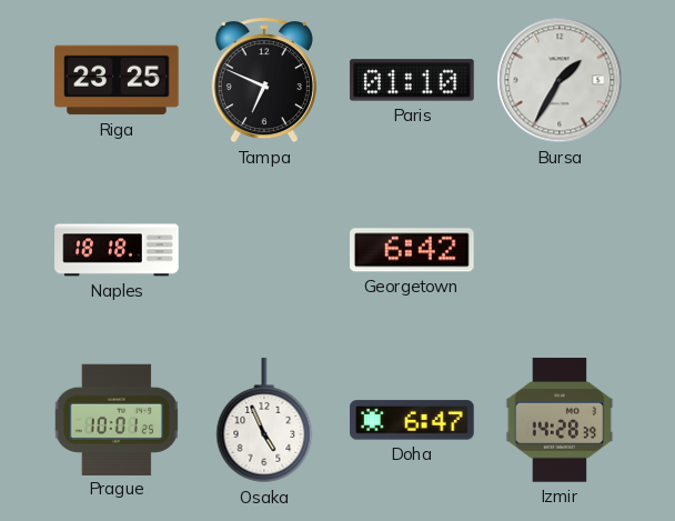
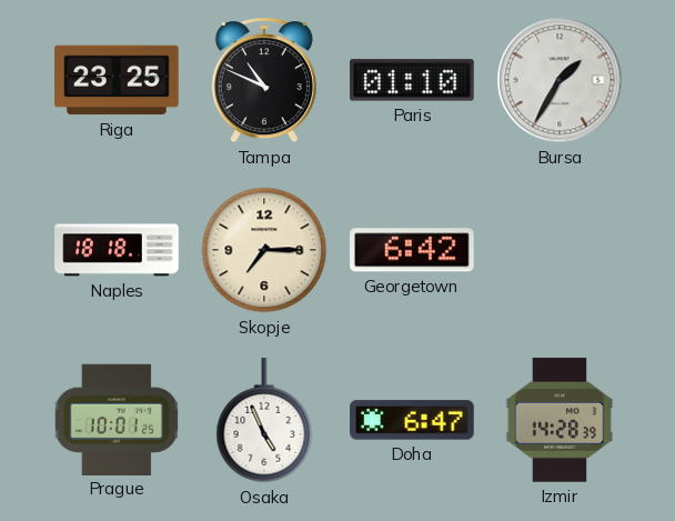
Tampa: 6:49 -> 10:49 (264, 81)
Skopje: none -> 7:15 (264, 250)
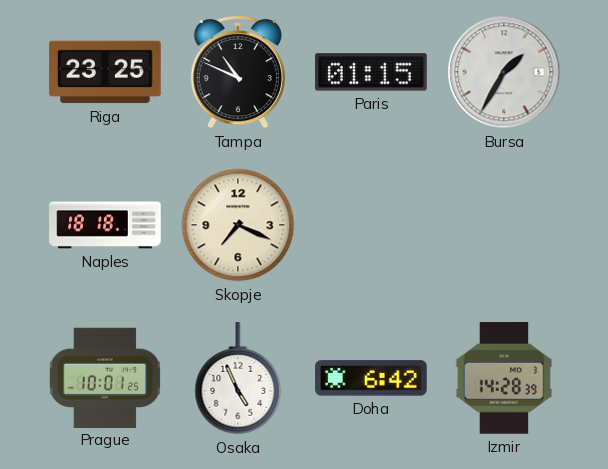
Paris: 01:10 -> 01:15 (371, 72)
Skopje: 7:15 -> 7:19 (238, 225)
Georgetown: 6:42 -> none (413, 250)
Doha: 6:47 -> 6:42 (371, 378)
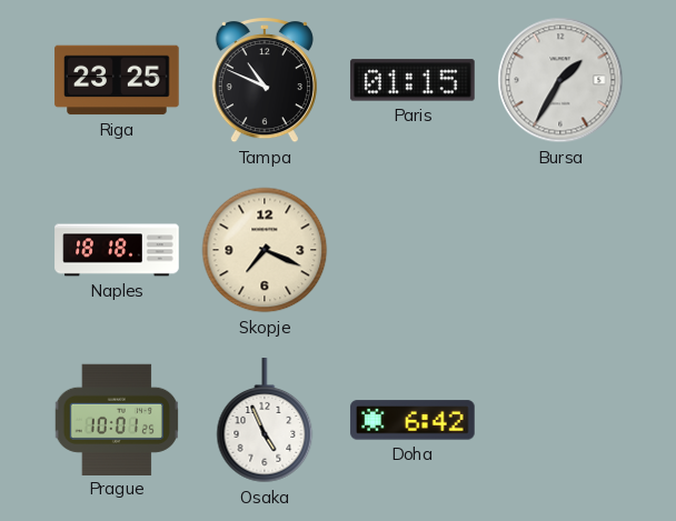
Izmir: 14:28 -> none (504, 378)
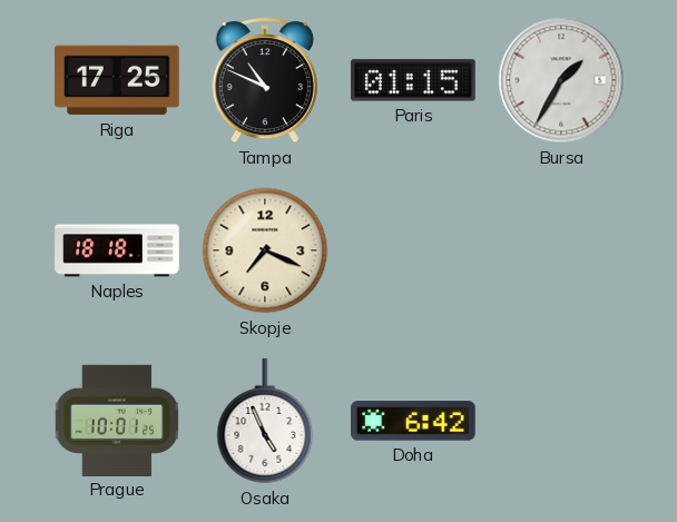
Riga: 23:25 -> 17:25 (117, 80)
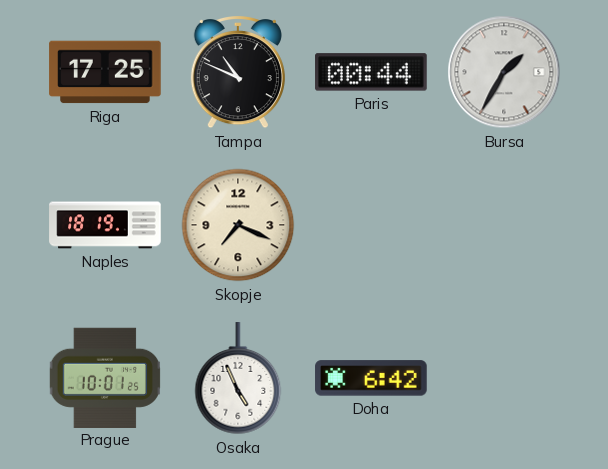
Paris: 01:15 -> 00:44 (371, 72)
Naples: 18:18 -> 18:19 (105, 225)
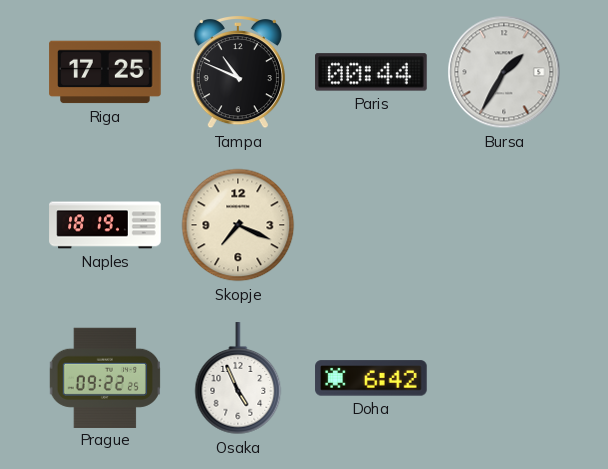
Prague: 10:01 -> 09:22 (104, 377)
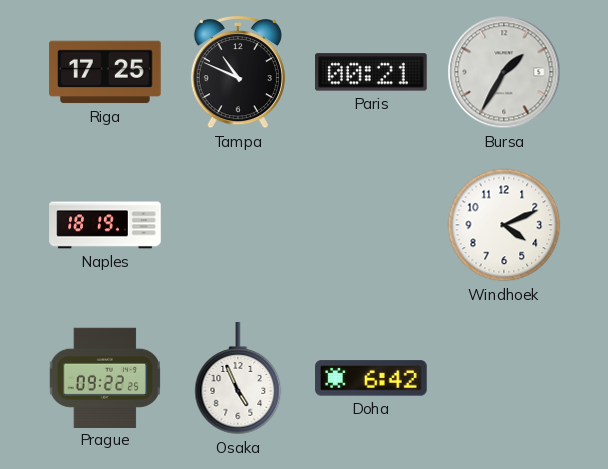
Paris: 00:44 -> 00:21 (371, 72)
Skopje: 7:19 -> none (238, 225)
Windhoek: none -> 4:11 (504, 225)
